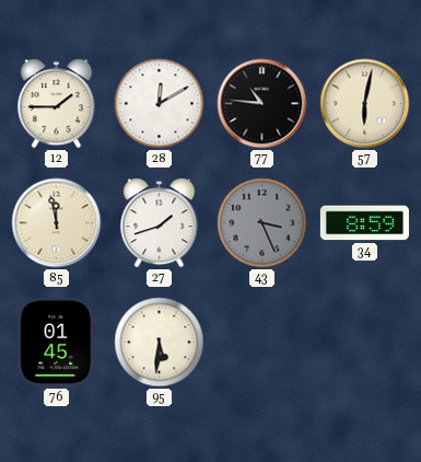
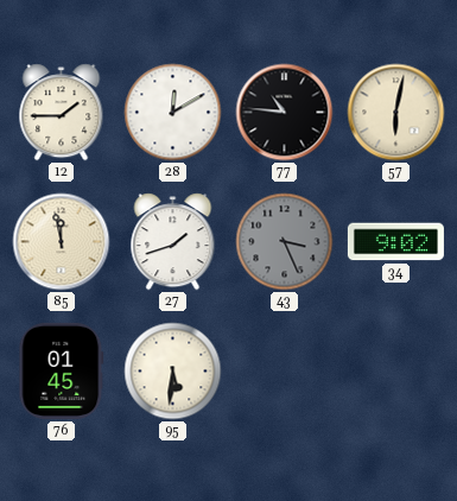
34: 8:59 -> 9:02 (395, 242)
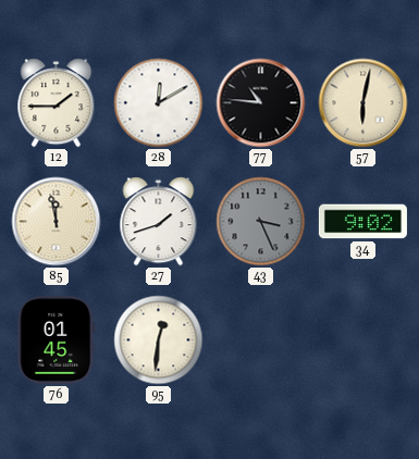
95: 5:31 -> 12:31 (159, 340)
